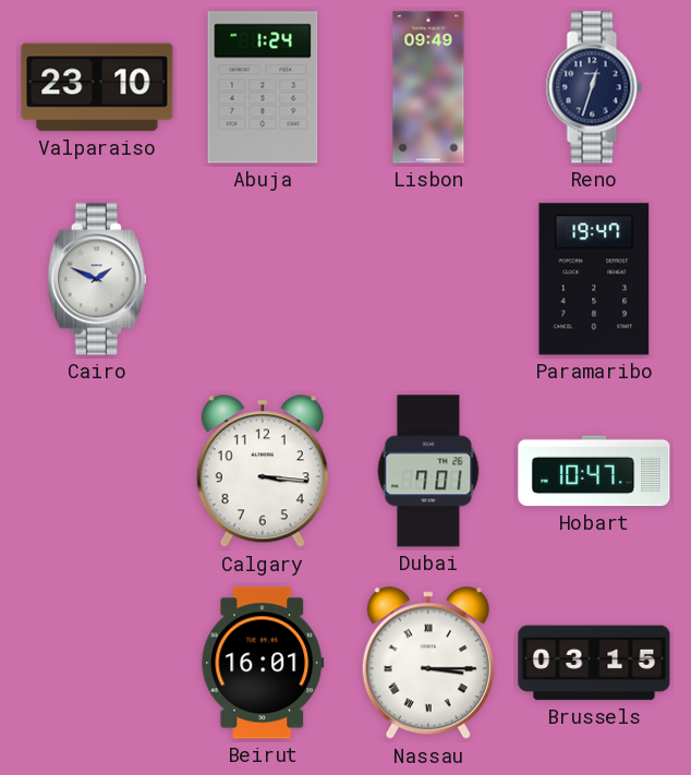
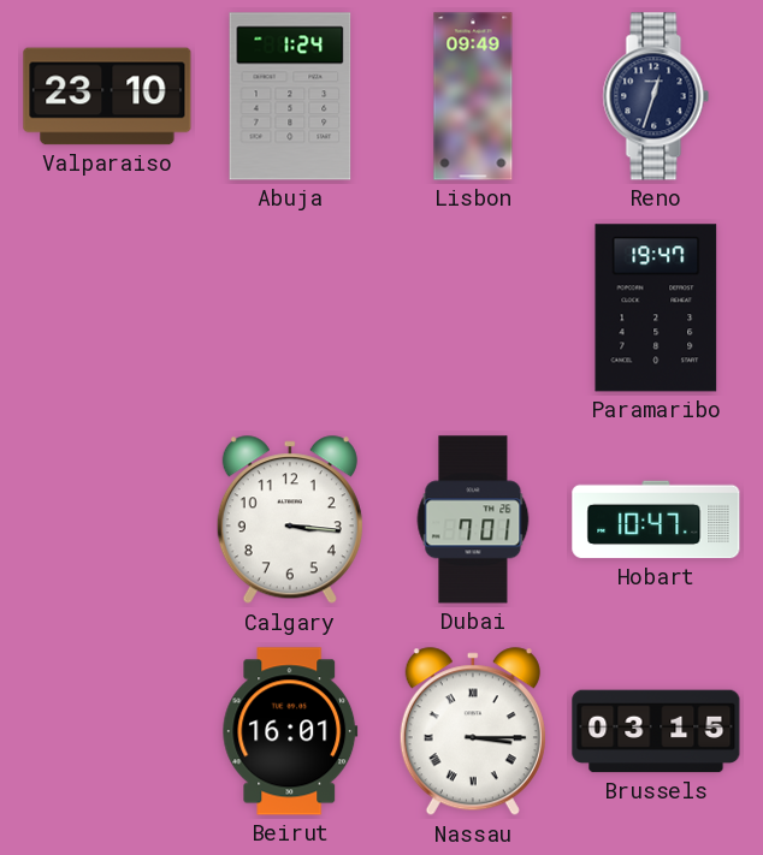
Cairo: 1:49 -> none (97, 279)
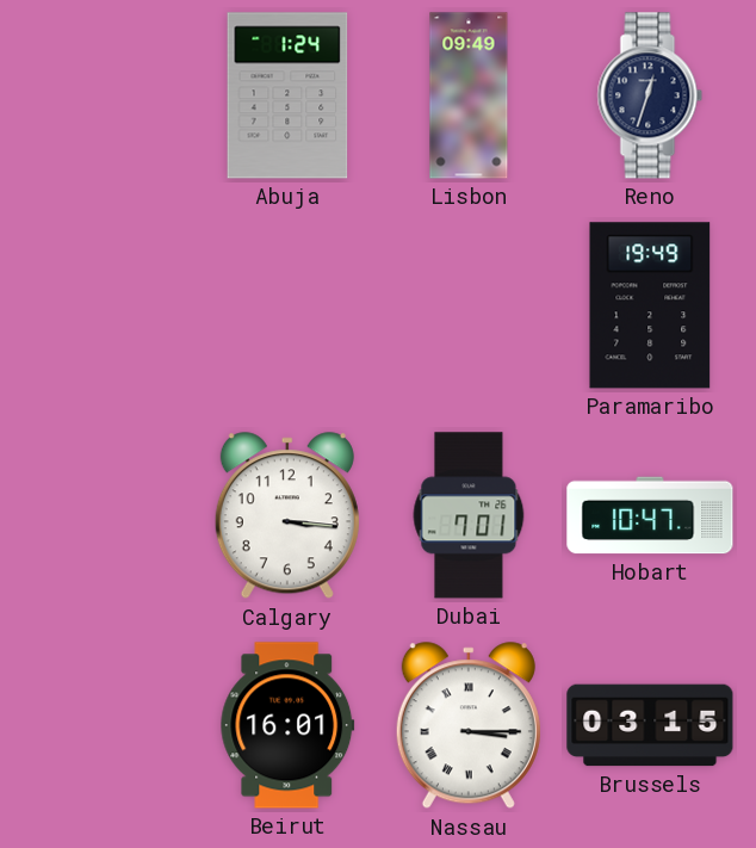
Valparaiso: 23:10 -> none (107, 96)
Paramaribo: 19:47 -> 19:49 (650, 305)
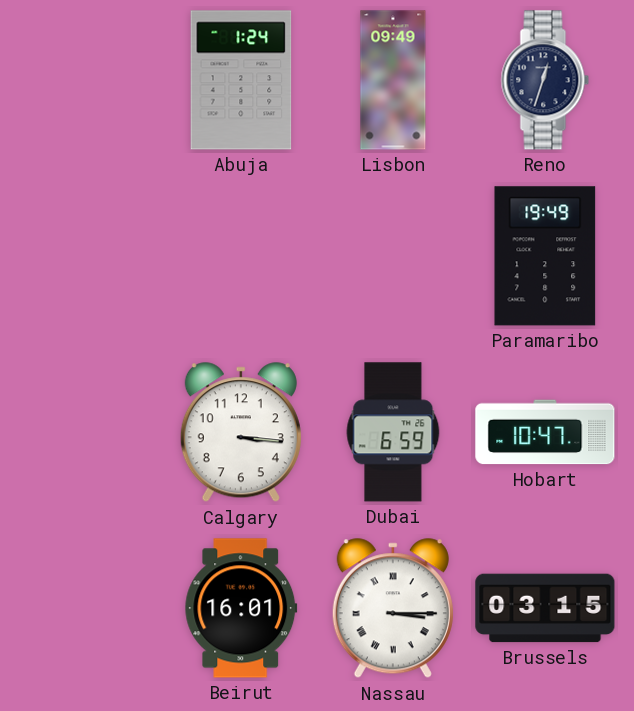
Dubai: 7:01 -> 6:59 (393, 432)
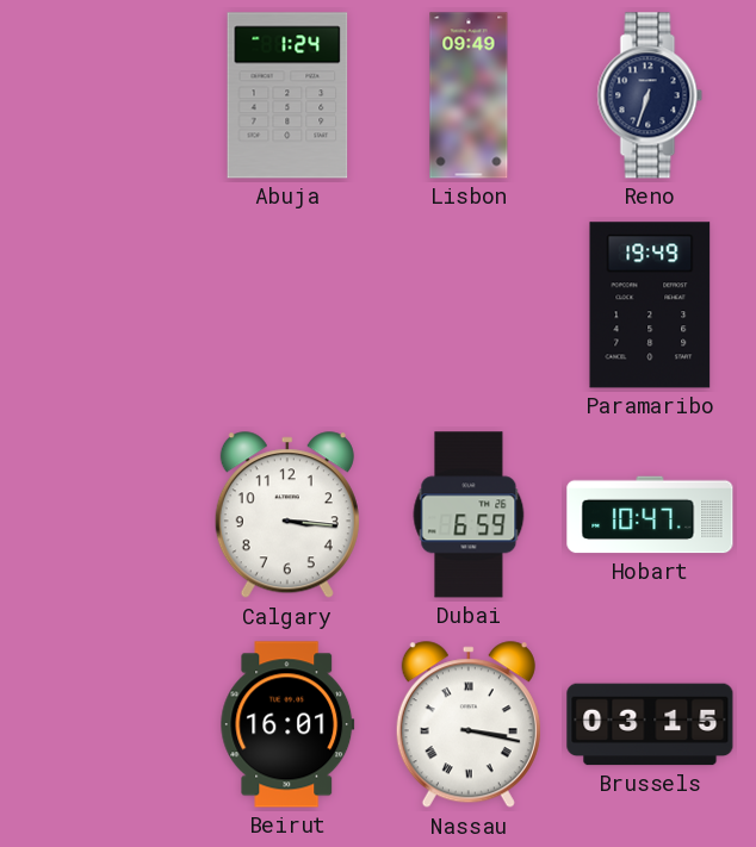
Reno: 12:33 -> 6:33 (650, 95)
Nassau: 3:15 -> 3:17 (469, 725)
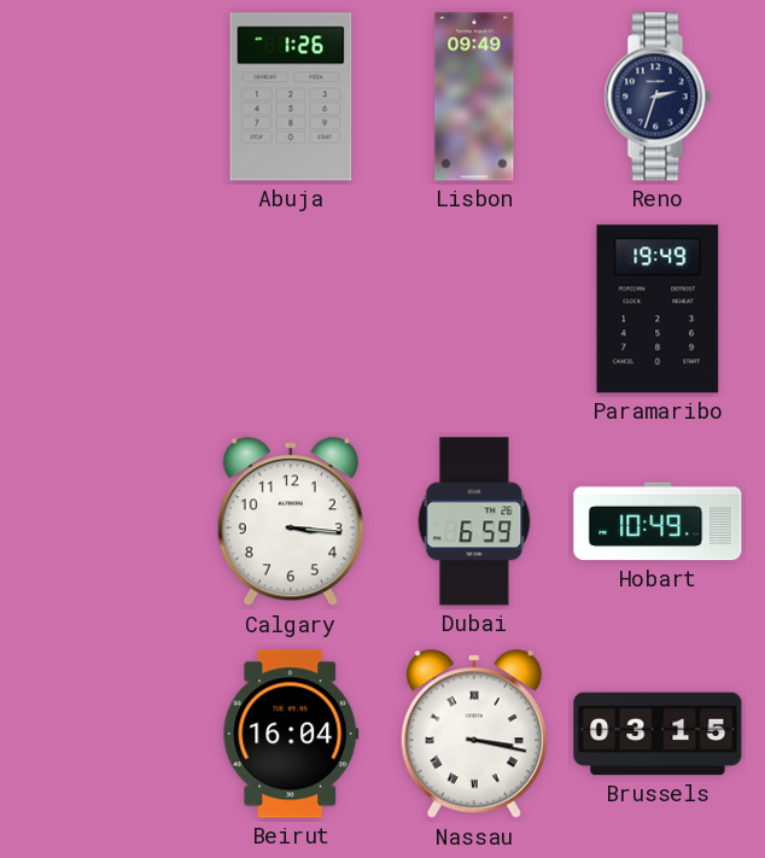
Abuja: 1:24 -> 1:26 (291, 97)
Reno: 6:33 -> 2:33 (658, 97)
Hobart: 10:47 -> 10:49 (658, 521)
Beirut: 16:01 -> 16:04 (291, 734)
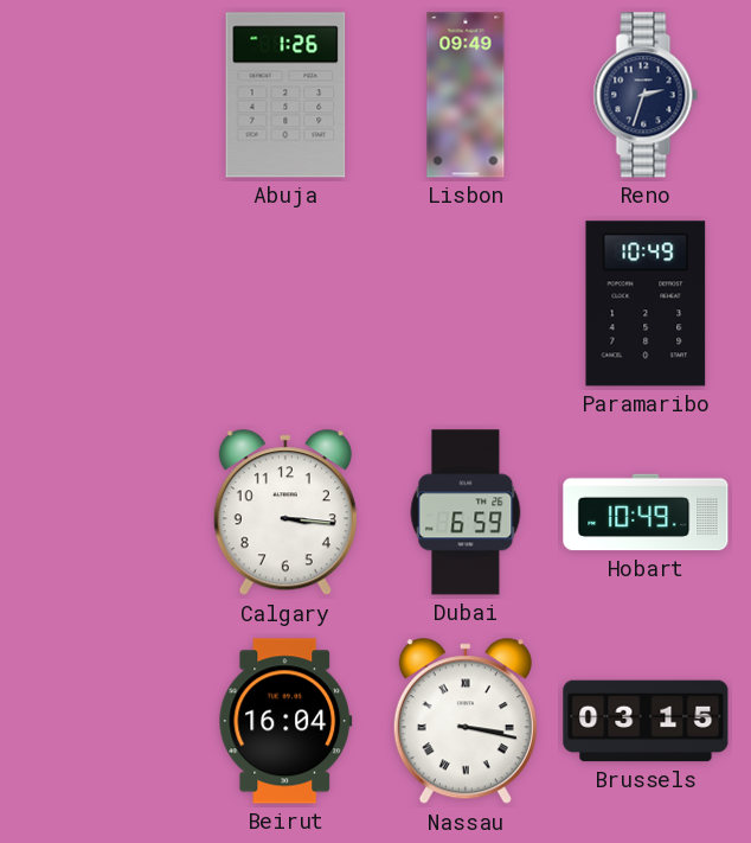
Paramaribo: 19:49 -> 10:49 (646, 304)
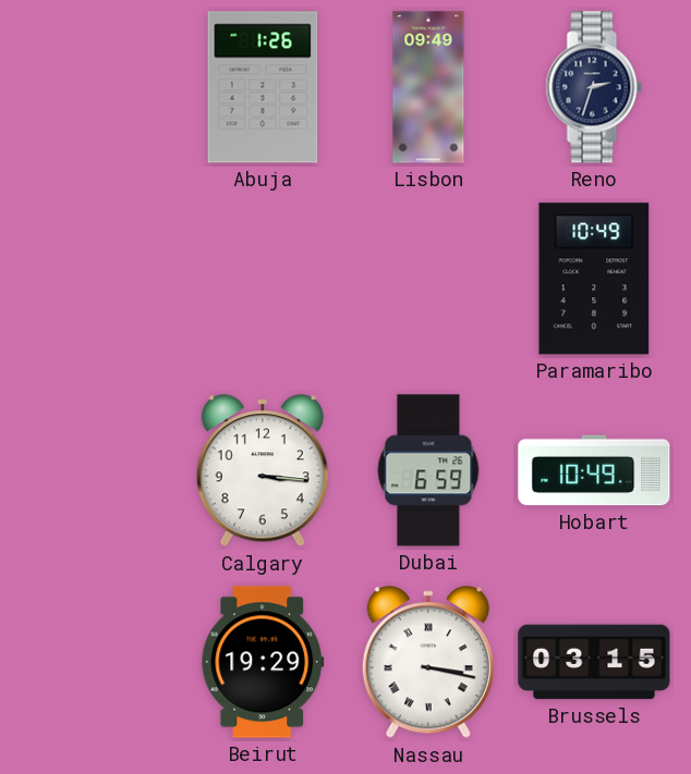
Beirut: 16:04 -> 19:29 (263, 662)
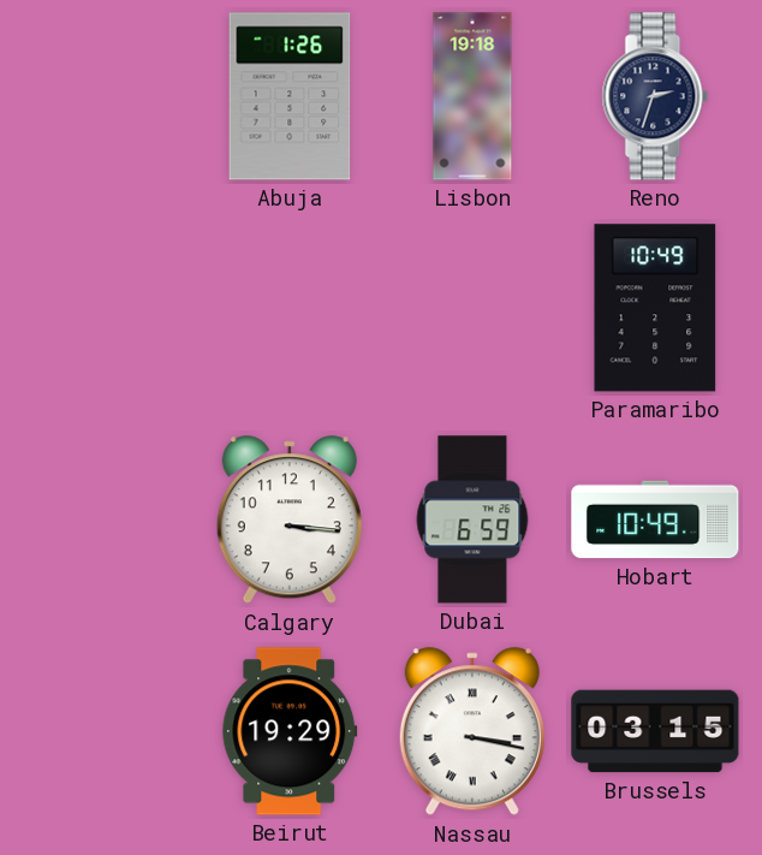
Lisbon: 09:49 -> 19:18 (472, 96)
